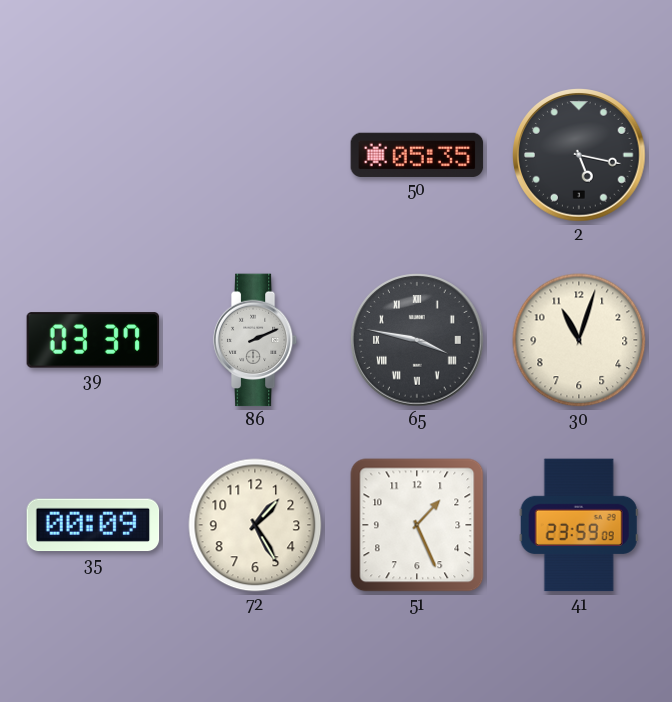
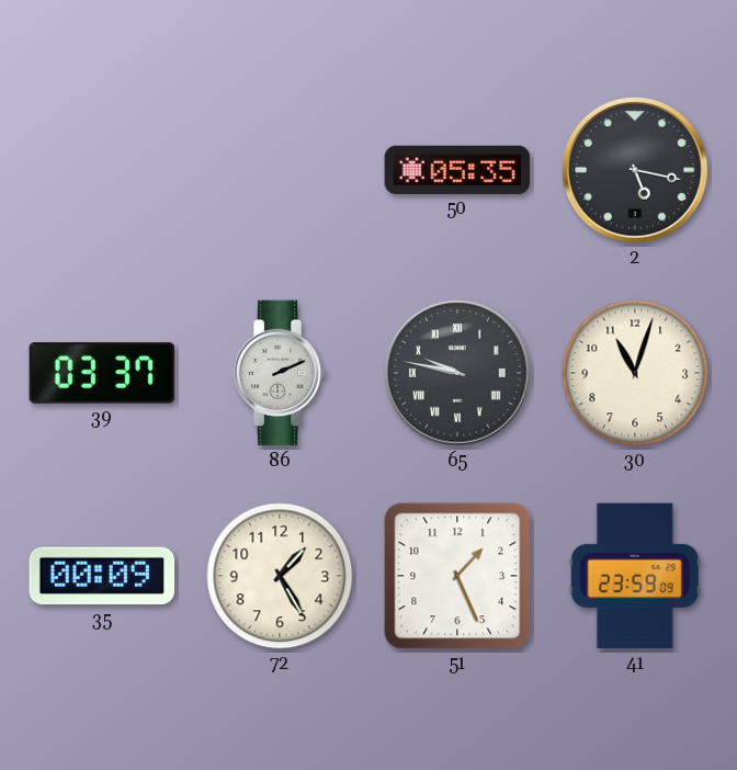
65: 3:47 -> 9:47 (457, 373)
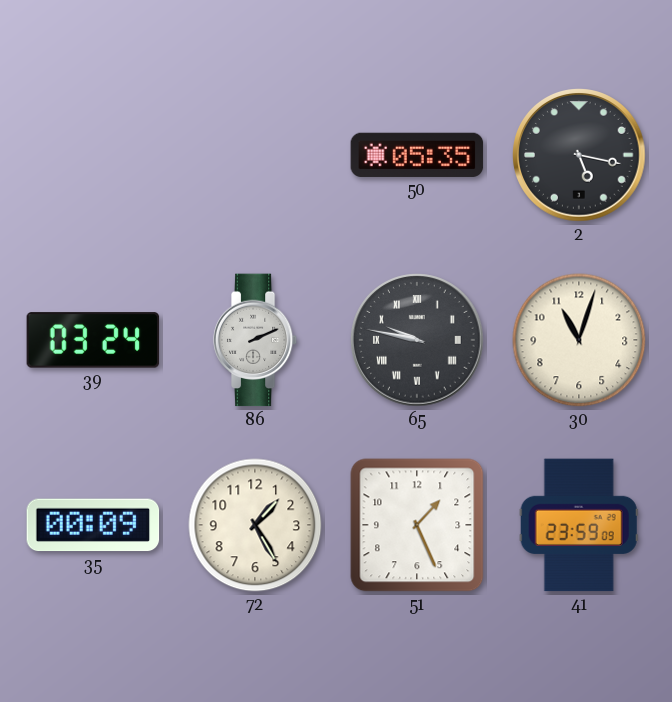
39: 03:37 -> 03:24 (93, 340)
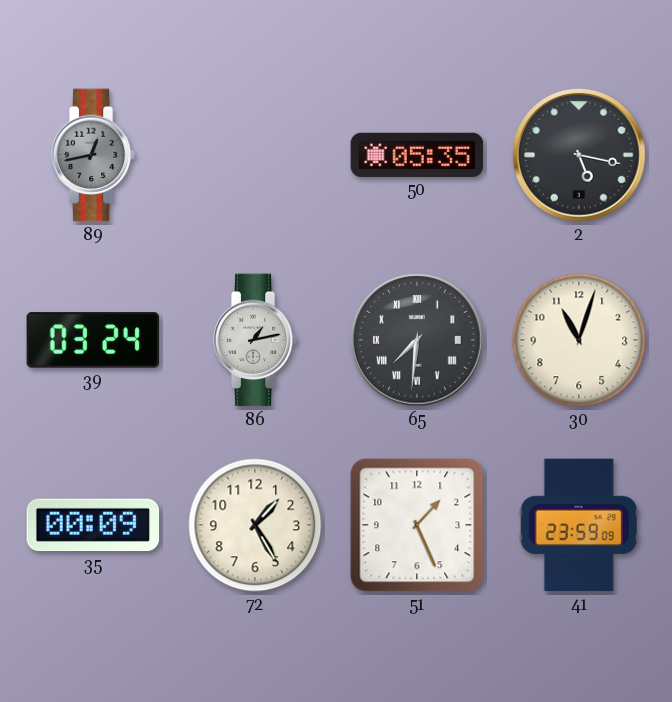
89: none -> 12:43 (93, 155)
86: 2:11 -> 1:13 (255, 340)
65: 9:47 -> 7:31 (417, 340)
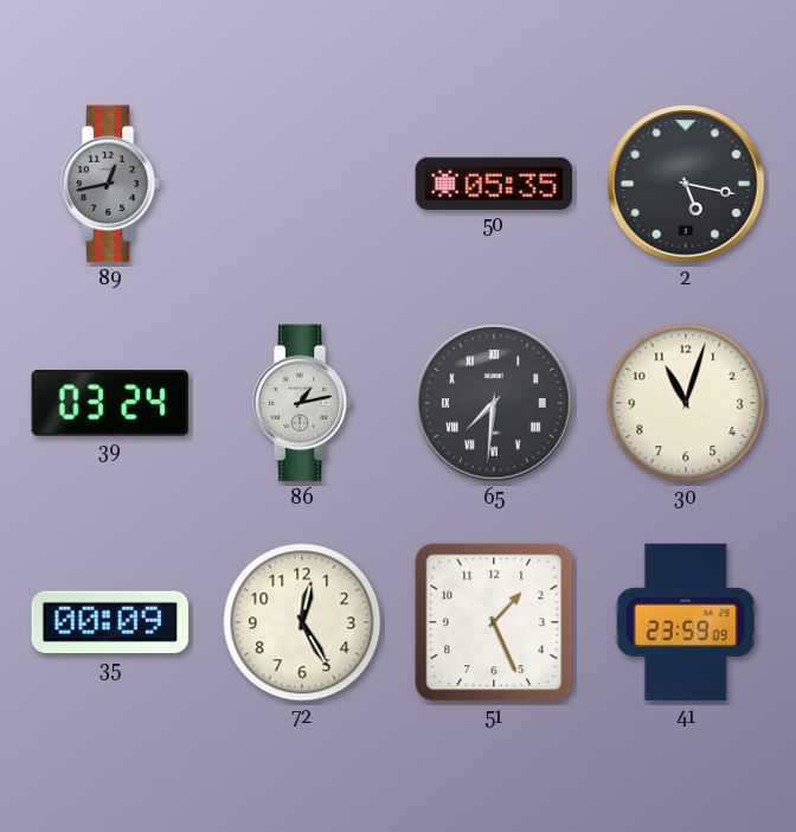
72: 1:25 -> 12:25 (302, 622)
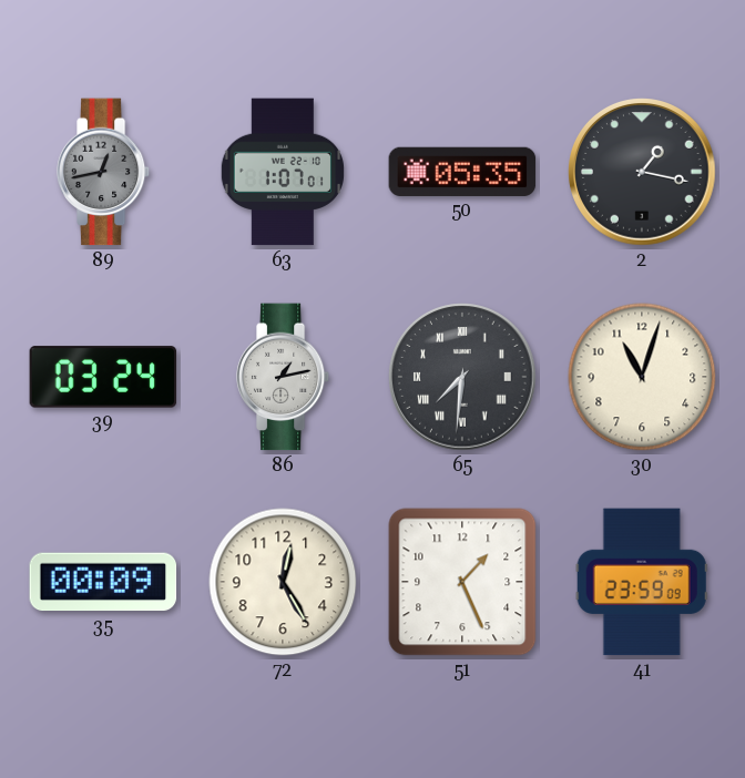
63: none -> 1:07 (283, 172)
2: 5:17 -> 1:17 (642, 172)
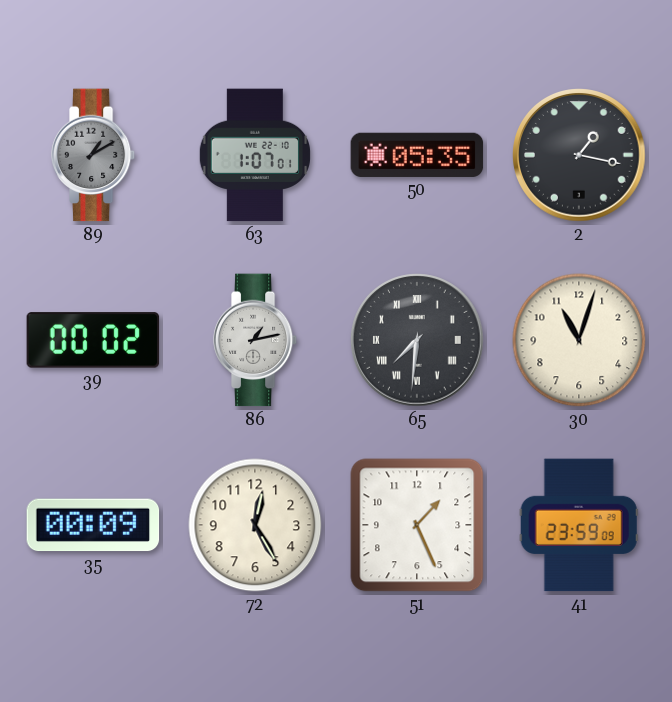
89: 12:43 -> 1:10 (93, 155)
39: 03:24 -> 00:02 (93, 340)
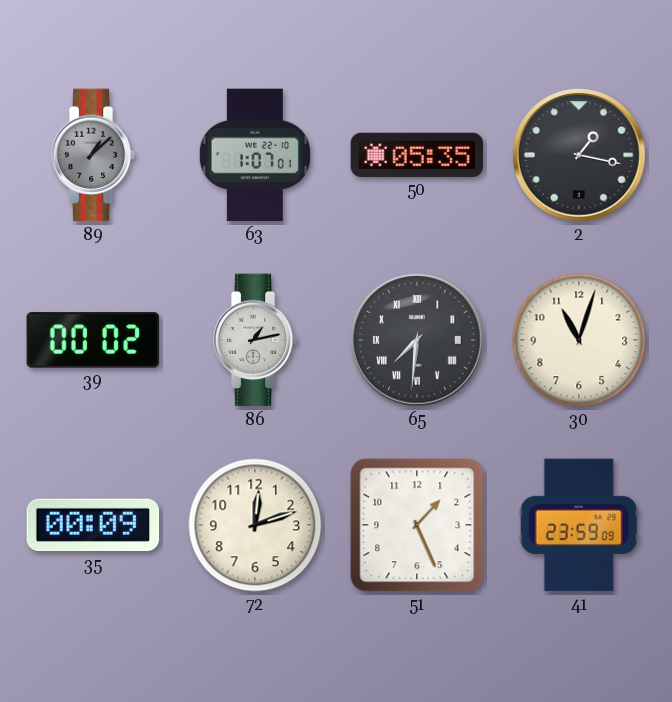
89: 1:10 -> 1:08 (93, 155)
72: 12:25 -> 12:12 (255, 525)
